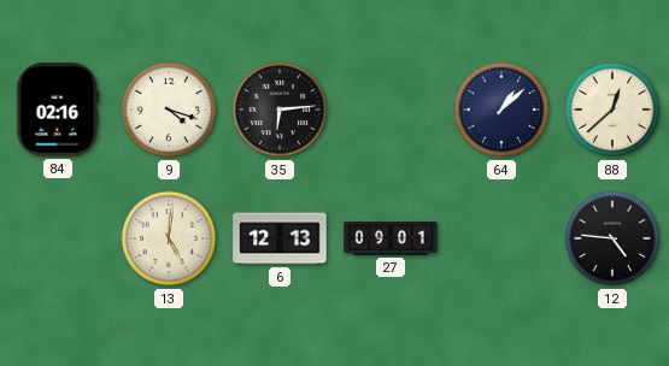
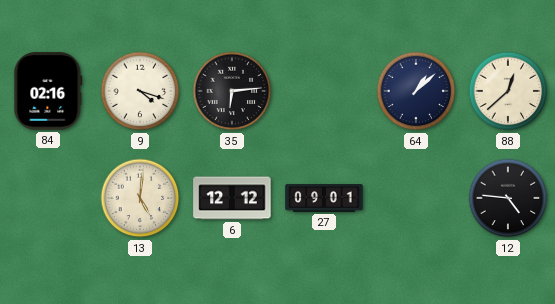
6: 12:13 -> 12:12 (232, 198)
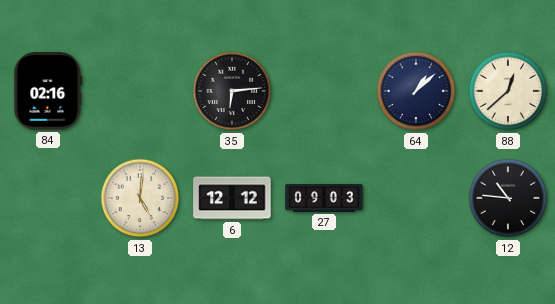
9: 4:18 -> none (140, 91)
27: 09:01 -> 09:03 (324, 199)
12: 4:46 -> 10:46 (508, 198)
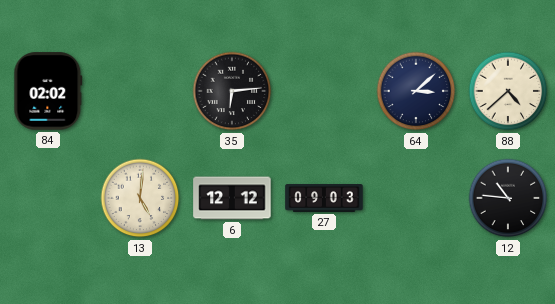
84: 02:16 -> 02:02 (48, 91)
64: 1:08 -> 3:08 (416, 91)
88: 12:38 -> 4:38 (508, 91)
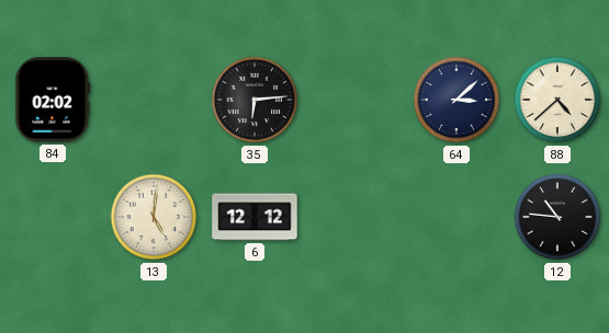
27: 09:03 -> none (324, 199)
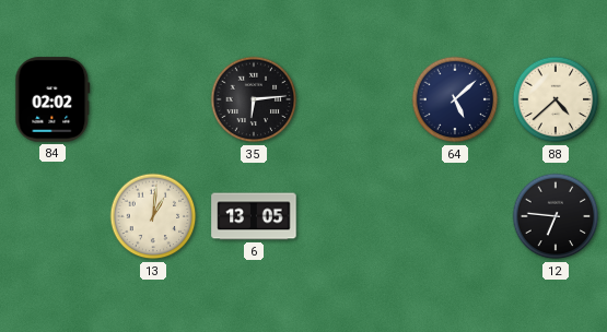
64: 3:08 -> 5:08 (455, 99)
13: 5:01 -> 1:01 (153, 216)
6: 12:12 -> 13:05 (254, 216)
12: 10:46 -> 6:46 (556, 216)
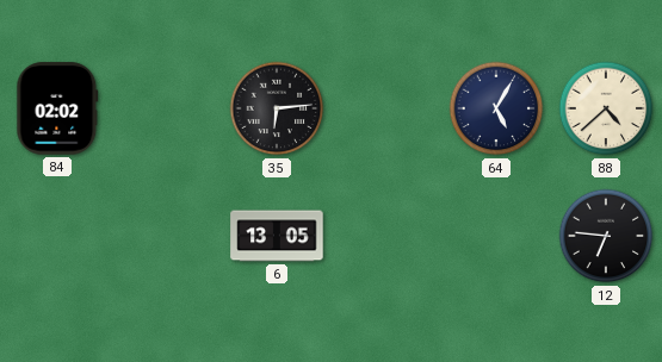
64: 5:08 -> 5:05 (496, 108)
13: 1:01 -> none (153, 216)
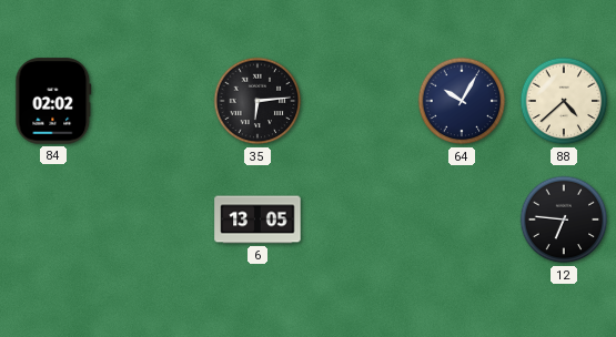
64: 5:05 -> 10:05 (462, 101)
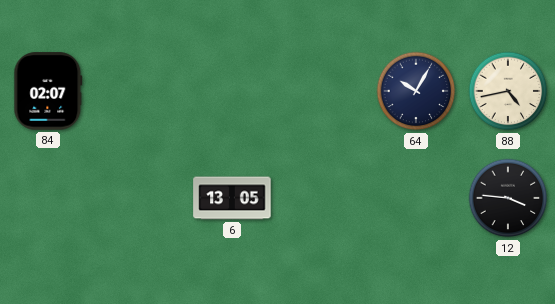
84: 02:02 -> 02:07 (48, 91)
35: 6:14 -> none (257, 101)
88: 4:38 -> 4:43 (508, 91)
12: 6:46 -> 3:46 (508, 198)
